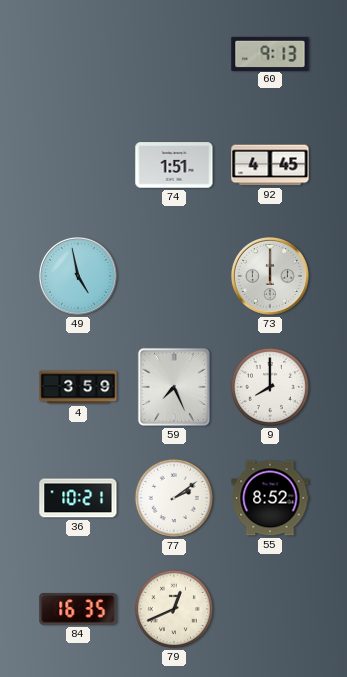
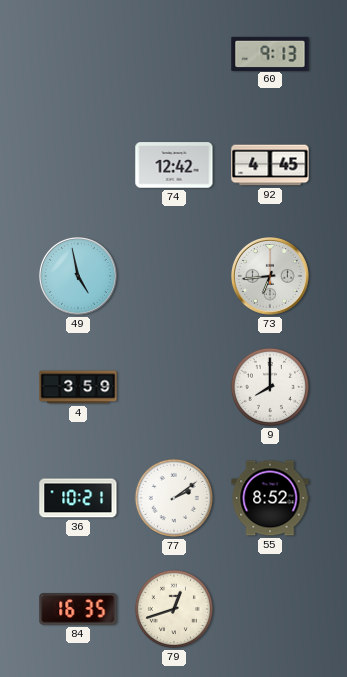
74: 1:51 -> 12:42 (174, 165)
73: 12:00 -> 6:44 (271, 277)
59: 7:26 -> none (174, 387)
79: 12:41 -> 12:42 (174, 609)
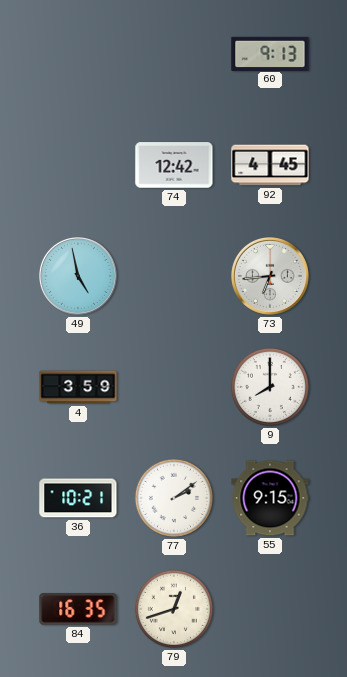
55: 8:52 -> 9:15 (270, 498)
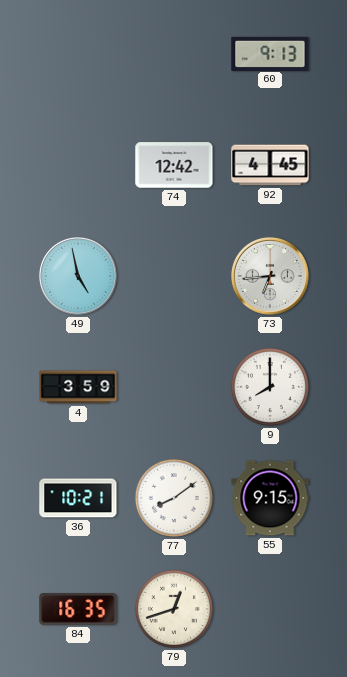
77: 2:09 -> 8:09 (174, 498)
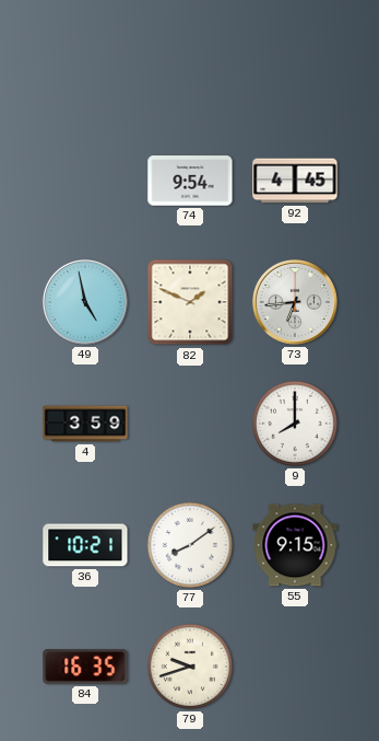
60: 9:13 -> none (270, 53)
74: 12:42 -> 9:54 (190, 181)
82: none -> 1:49 (190, 302)
79: 12:42 -> 9:42 (190, 667)
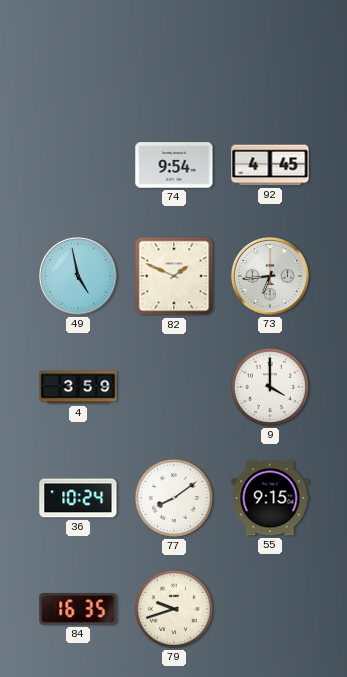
9: 8:00 -> 4:00 (270, 387)
36: 10:21 -> 10:24 (78, 498)
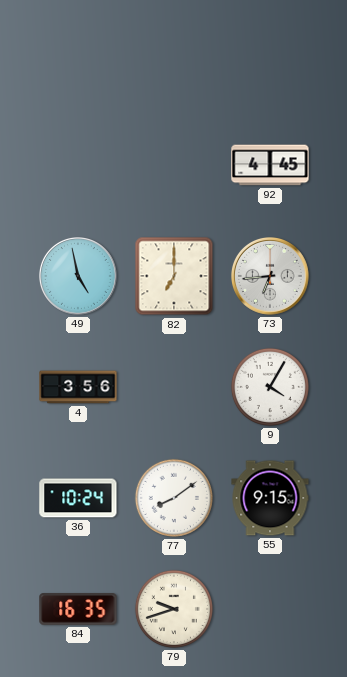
74: 9:54 -> none (174, 165)
82: 1:49 -> 7:00 (174, 276)
4: 3:59 -> 3:56 (78, 387)
9: 4:00 -> 4:05 (270, 387)
